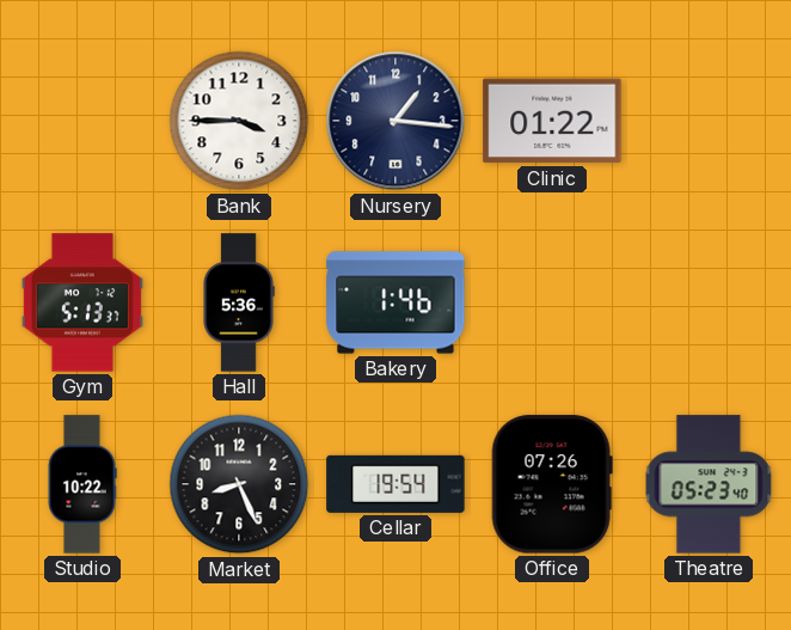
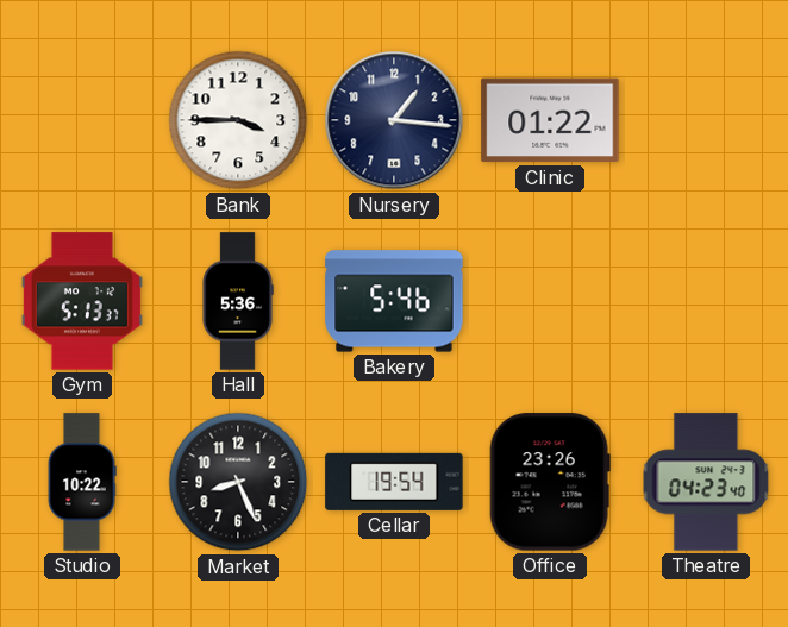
Bakery: 1:46 -> 5:46 (394, 301)
Office: 07:26 -> 23:26 (550, 482)
Theatre: 05:23 -> 04:23 (706, 482)
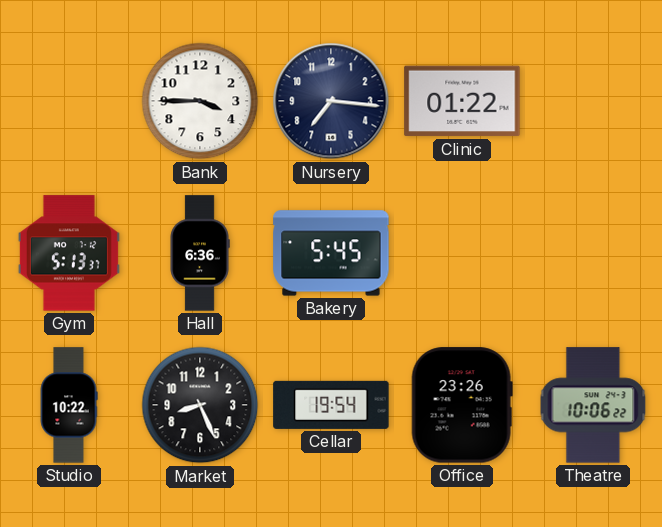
Nursery: 1:16 -> 7:16 (331, 101)
Hall: 5:36 -> 6:36 (200, 253)
Bakery: 5:46 -> 5:45 (331, 253)
Theatre: 04:23 -> 10:06 (593, 405)
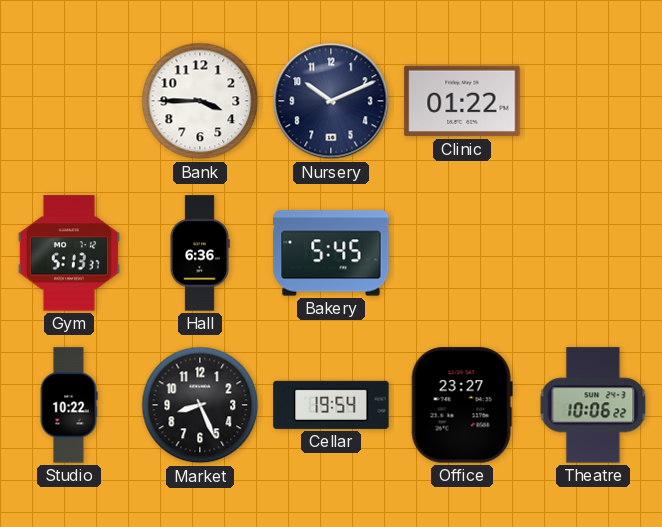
Nursery: 7:16 -> 10:11 (331, 101)
Office: 23:26 -> 23:27 (462, 405)
